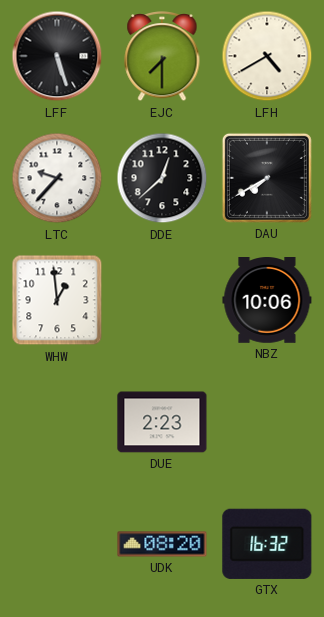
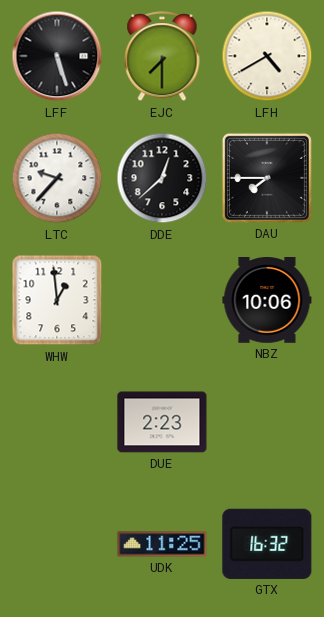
DAU: 7:40 -> 7:45 (267, 178)
UDK: 08:20 -> 11:25 (162, 544)
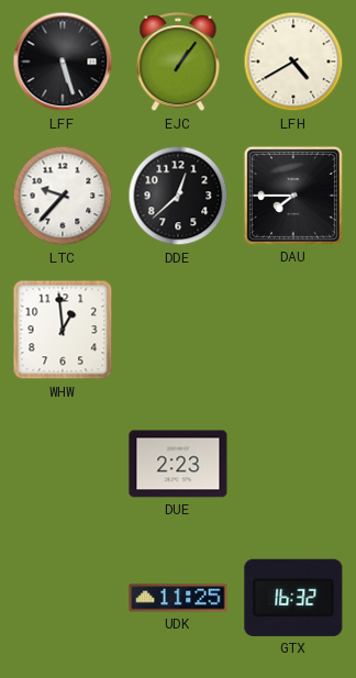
EJC: 7:30 -> 1:06 (178, 63)
NBZ: 10:06 -> none (267, 301)
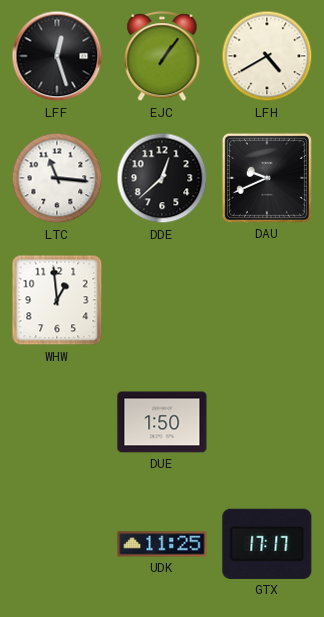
LFF: 5:27 -> 12:27 (57, 56)
LTC: 9:37 -> 11:16 (57, 178)
DAU: 7:45 -> 9:41 (267, 178)
DUE: 2:23 -> 1:50 (162, 422)
GTX: 16:32 -> 17:17 (267, 544)
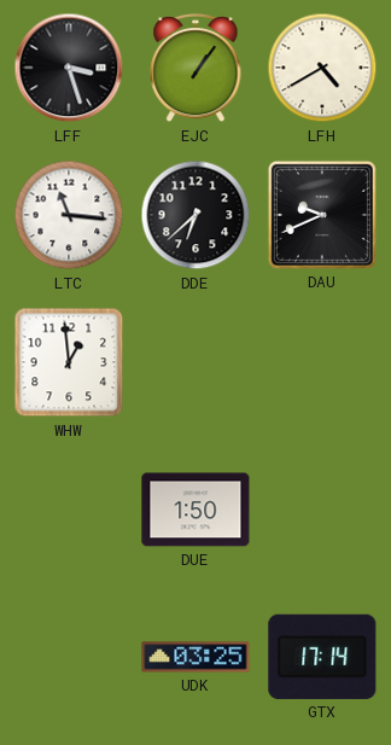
LFF: 12:27 -> 3:27 (69, 68)
DDE: 12:38 -> 6:38 (195, 215)
UDK: 11:25 -> 03:25 (195, 657)
GTX: 17:17 -> 17:14 (322, 657)
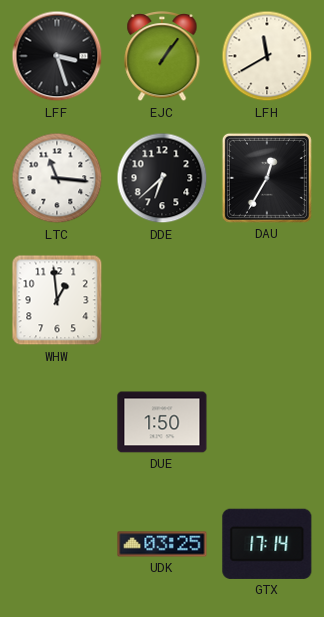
LFH: 4:40 -> 11:40 (267, 56)
DAU: 9:41 -> 12:35 (267, 178)
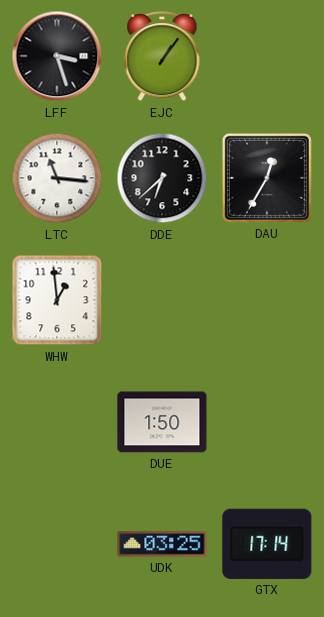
LFH: 11:40 -> none (267, 56)
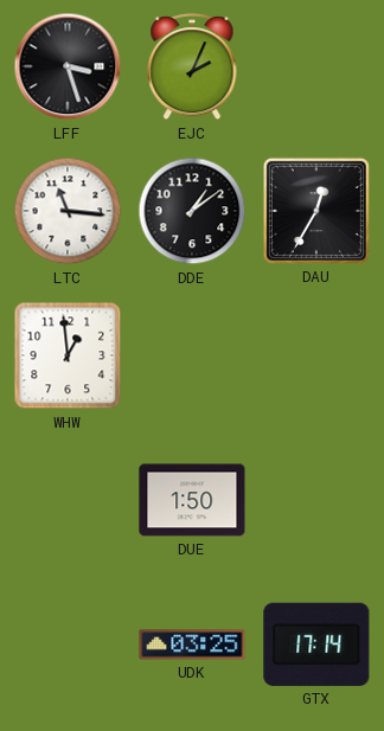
EJC: 1:06 -> 2:04 (192, 68)
DDE: 6:38 -> 1:09 (192, 211)
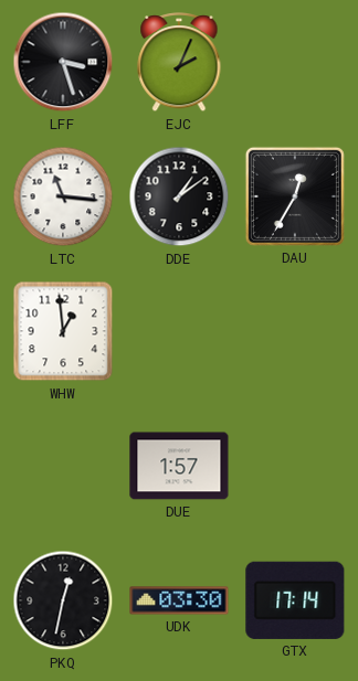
DUE: 1:50 -> 1:57 (179, 466)
PKQ: none -> 12:32 (63, 600)
UDK: 03:25 -> 03:30 (179, 600)
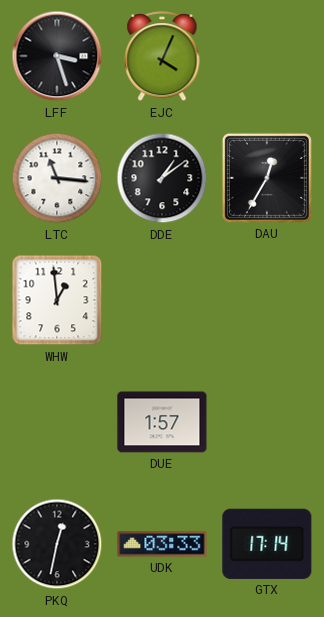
EJC: 2:04 -> 4:04 (162, 57)
UDK: 03:30 -> 03:33 (162, 544)
